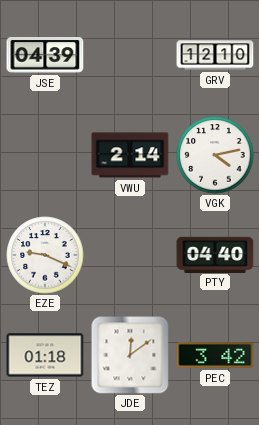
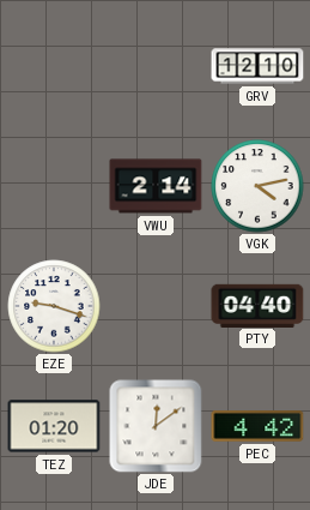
JSE: 04:39 -> none (45, 55)
EZE: 9:19 -> 9:18 (54, 306)
TEZ: 01:18 -> 01:20 (54, 426)
PEC: 3:42 -> 4:42 (257, 427)
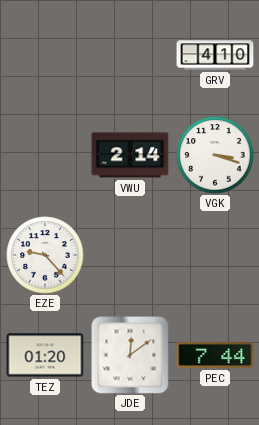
GRV: 12:10 -> 4:10 (215, 55)
VGK: 4:13 -> 3:18 (215, 155)
EZE: 9:18 -> 9:23 (45, 255)
PTY: 04:40 -> none (257, 305)
PEC: 4:42 -> 7:44 (215, 356)
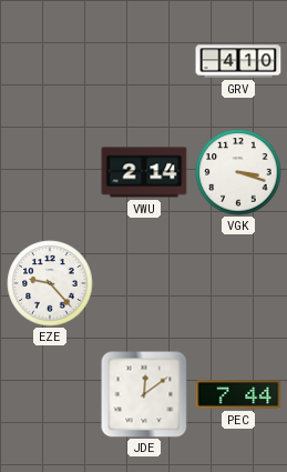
TEZ: 01:20 -> none (45, 355)
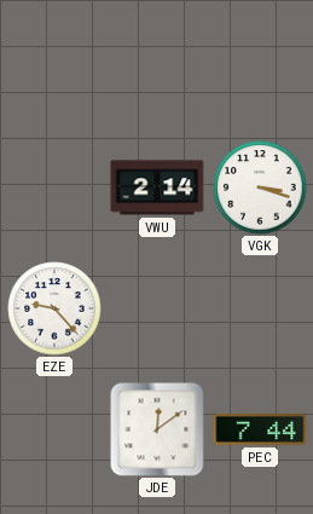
GRV: 4:10 -> none (238, 61)
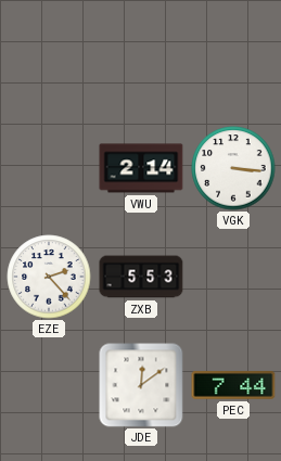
VGK: 3:18 -> 3:16 (233, 168)
EZE: 9:23 -> 2:23 (49, 277)
ZXB: none -> 5:53 (141, 277)
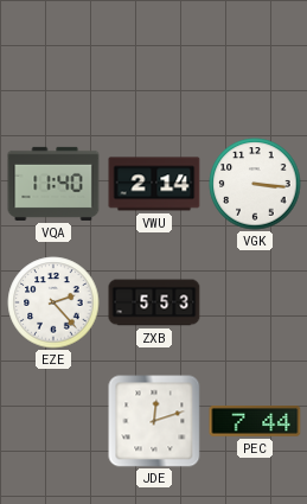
VQA: none -> 11:40 (53, 184)
JDE: 12:09 -> 12:12 (154, 421)
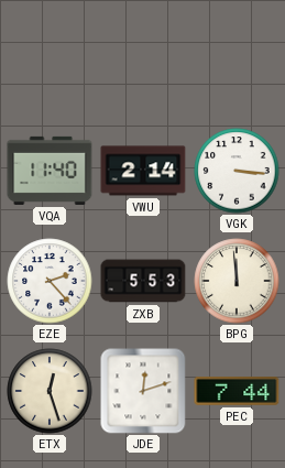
BPG: none -> 11:59 (237, 281)
ETX: none -> 12:27 (50, 391)
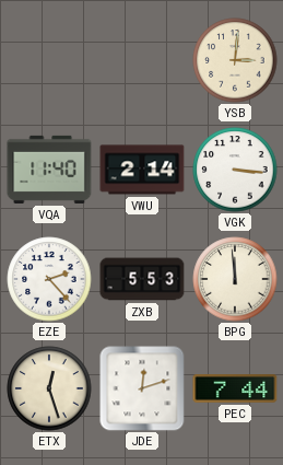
YSB: none -> 3:01 (235, 60)
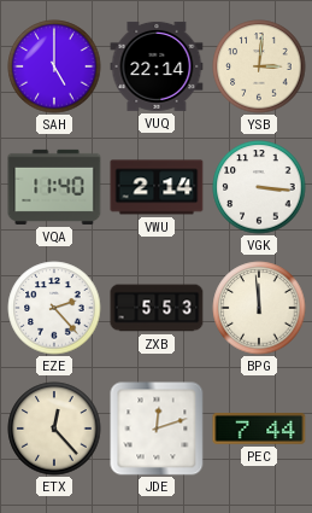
SAH: none -> 5:00 (54, 66)
VUQ: none -> 22:14 (157, 66)
ETX: 12:27 -> 12:23 (54, 429)
